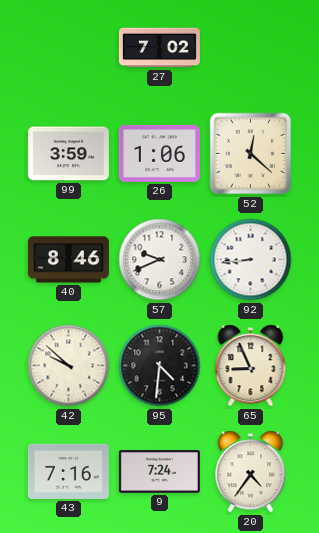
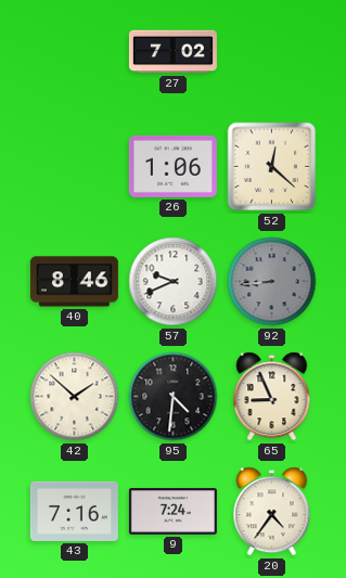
99: 3:59 -> none (68, 154)
92 dial: white -> grey (272, 282)
42: 9:52 -> 1:52 (75, 397)
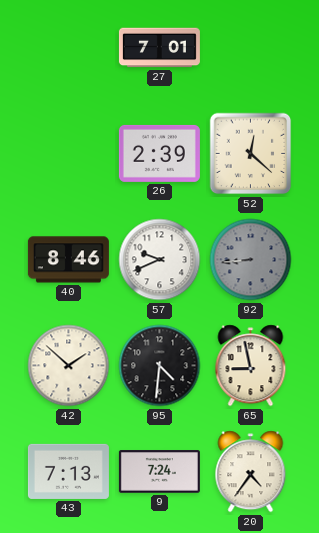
27: 7:02 -> 7:01 (159, 48)
26: 1:06 -> 2:39 (159, 153)
65: 8:56 -> 8:58 (251, 366)
43: 7:16 -> 7:13 (68, 471)
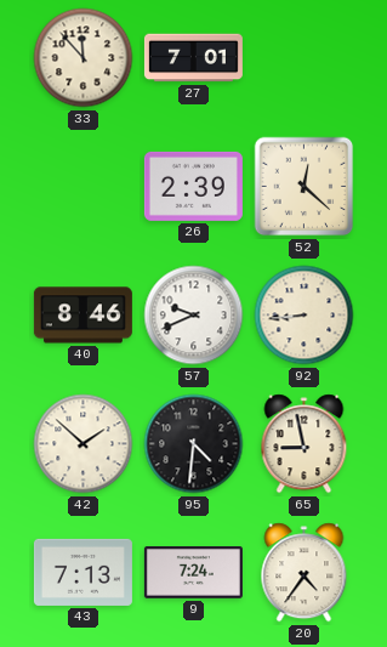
33: none -> 11:53 (84, 58)
92 dial: grey -> cream (305, 316)
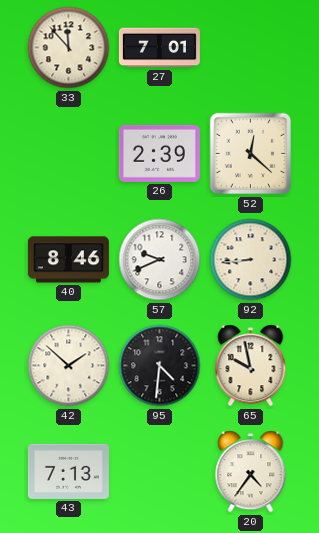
65: 8:58 -> 9:58 (251, 366)
9: 7:24 -> none (193, 573)
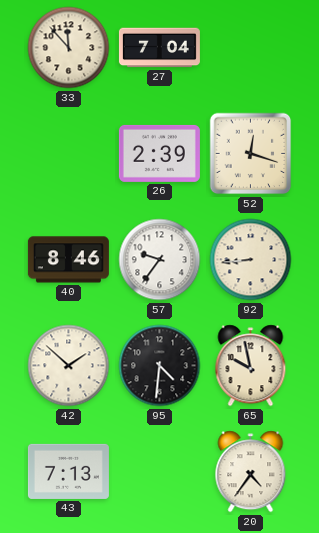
27: 7:01 -> 7:04 (159, 48)
52: 12:22 -> 12:18 (251, 154)
57: 9:41 -> 9:36 (160, 260)
